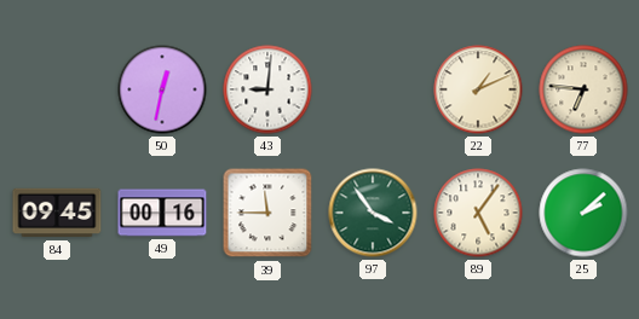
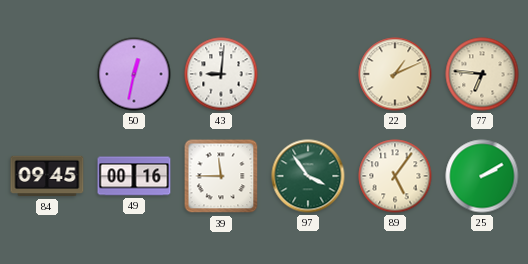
25: 2:08 -> 2:10 (482, 176)
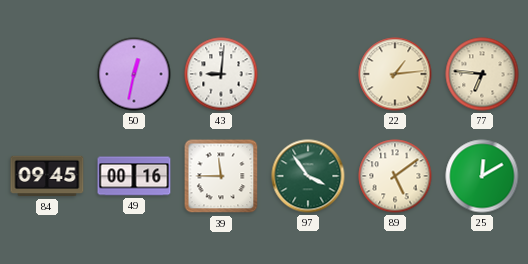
22: 1:11 -> 1:14 (395, 74)
89: 5:06 -> 5:09 (395, 176)
25: 2:10 -> 12:10 (482, 176)
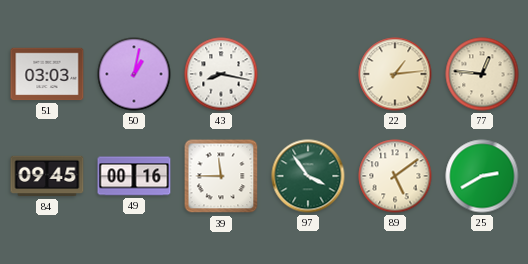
51: none -> 03:03 (47, 74)
50: 12:32 -> 1:02 (134, 74)
43: 9:01 -> 8:17 (221, 74)
77: 6:46 -> 12:46 (482, 74)
25: 12:10 -> 2:40 (482, 176)
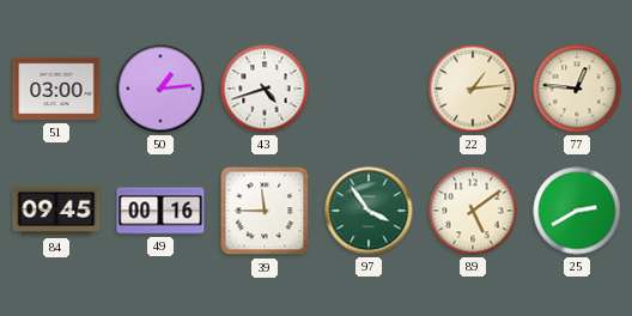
51: 03:03 -> 03:00 (56, 89)
50: 1:02 -> 1:14 (160, 89)
43: 8:17 -> 4:42 (265, 89)
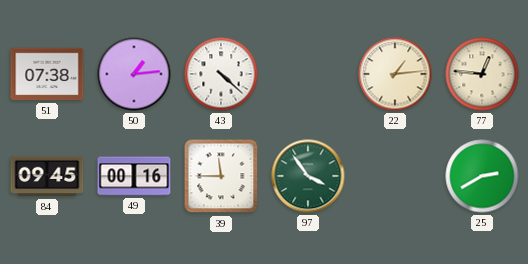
51: 03:00 -> 07:38 (47, 74)
43: 4:42 -> 4:22 (221, 74)
89: 5:09 -> none (473, 211)
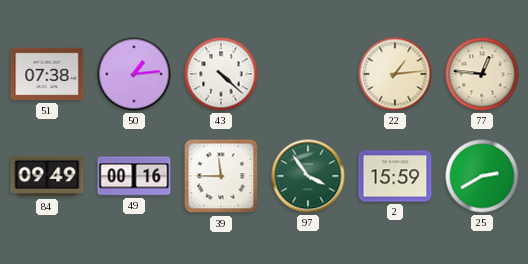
84: 09:45 -> 09:49 (47, 176)
2: none -> 15:59 (395, 176)
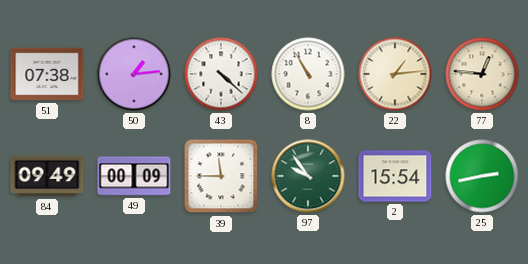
8: none -> 10:55 (308, 74)
49: 00:16 -> 00:09 (134, 176)
97: 3:54 -> 9:54 (308, 176)
2: 15:59 -> 15:54 (395, 176)
25: 2:40 -> 2:43 (482, 176)
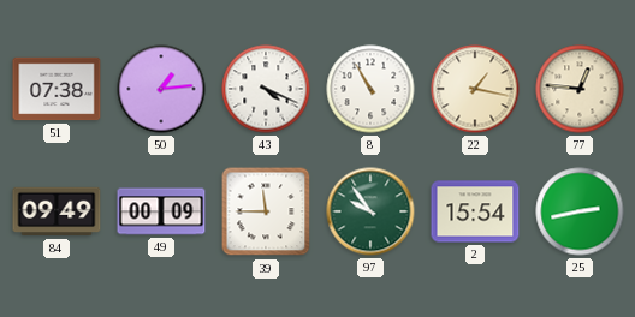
43: 4:22 -> 4:19 (266, 89)
22: 1:14 -> 1:17 (475, 89)
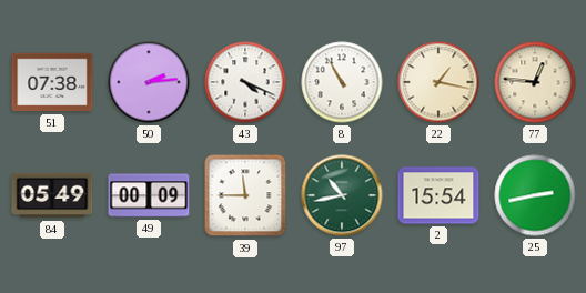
50: 1:14 -> 2:14 (149, 82)
84: 09:49 -> 05:49 (52, 195)
97: 9:54 -> 10:43 (342, 195)
